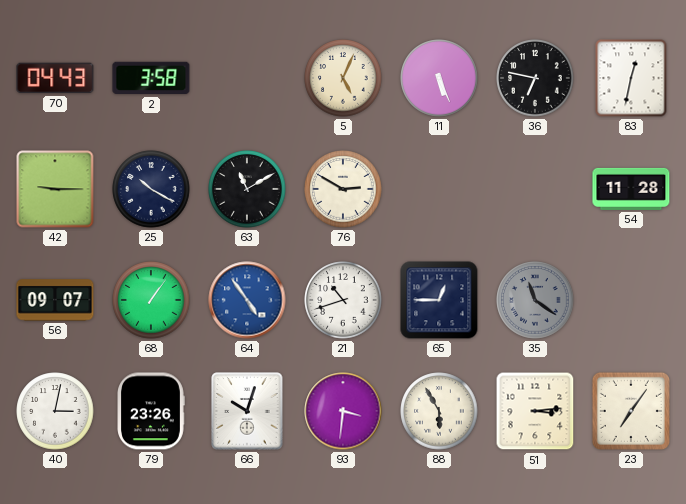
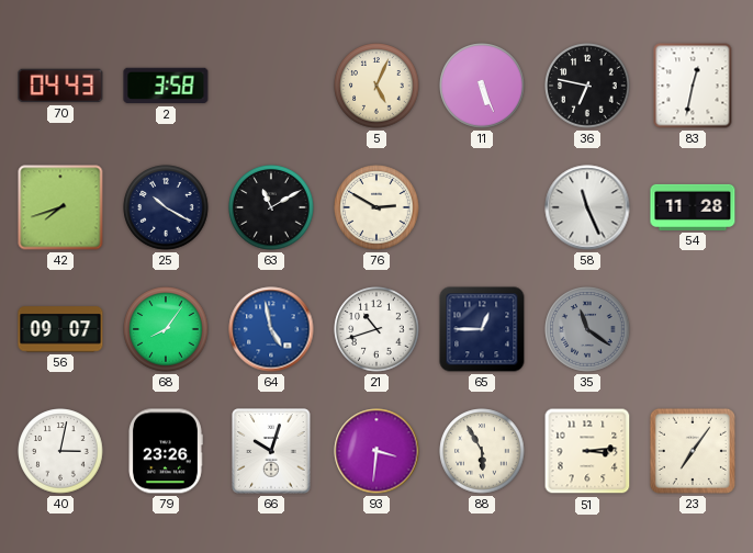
42: 9:15 -> 7:42 (60, 207)
58: none -> 11:26 (587, 207)
68: 1:06 -> 8:06 (166, 329)
64: 4:54 -> 4:58 (271, 329)
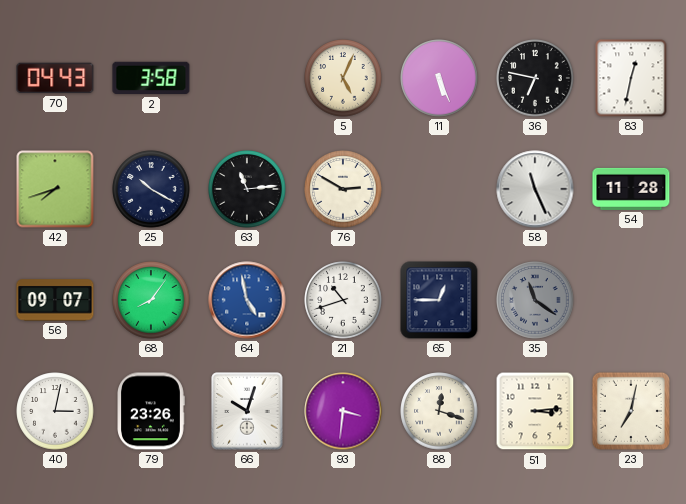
63: 11:10 -> 11:14 (247, 189)
88: 5:55 -> 12:18 (439, 411)
23: 7:06 -> 7:02 (631, 411)
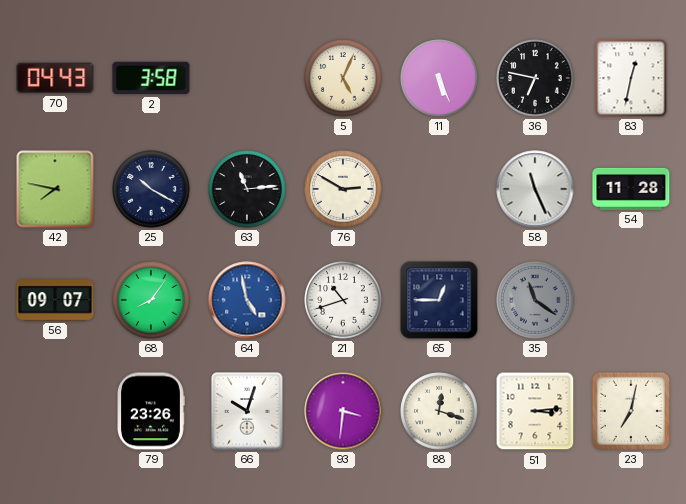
42: 7:42 -> 7:47 (55, 189)
40: 3:02 -> none (55, 411)
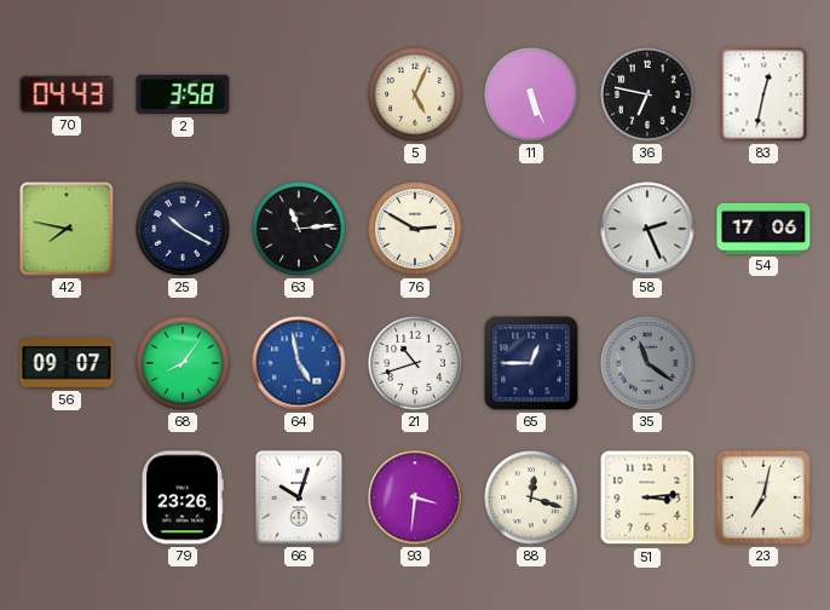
58: 11:26 -> 2:26 (647, 229)
54: 11:28 -> 17:06 (763, 229)
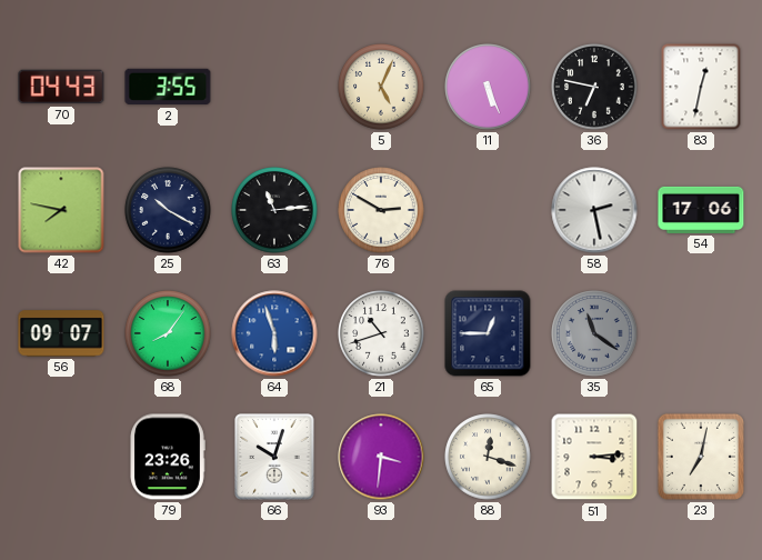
2: 3:58 -> 3:55 (168, 87)
58: 2:26 -> 2:28 (594, 210)
64: 4:58 -> 5:57 (274, 333)
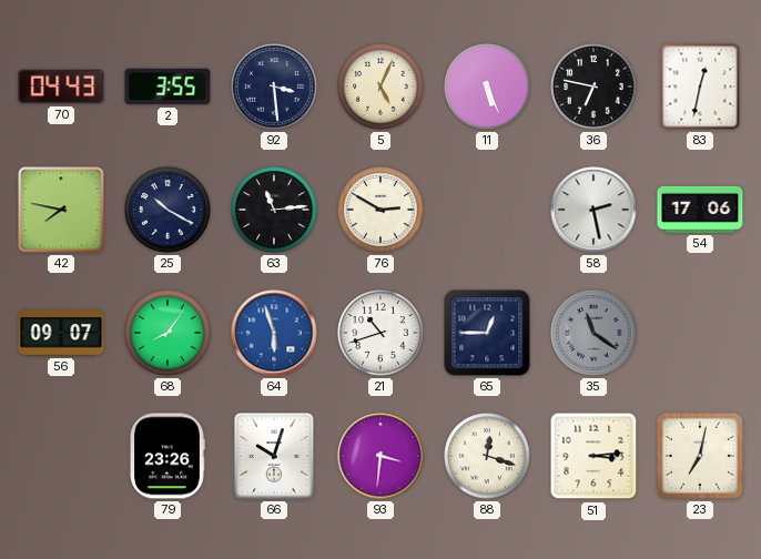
92: none -> 3:29 (274, 87)
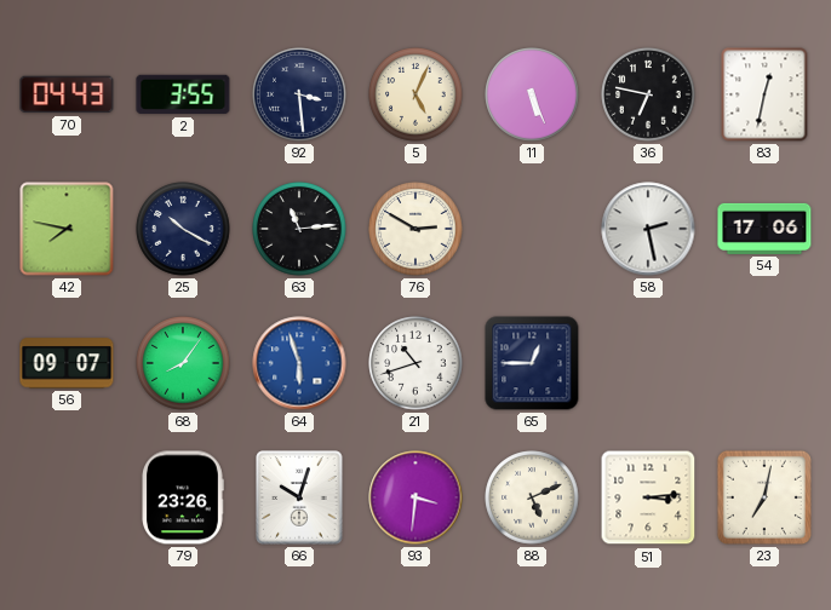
35: 11:21 -> none (593, 333)
88: 12:18 -> 5:11 (532, 497)
